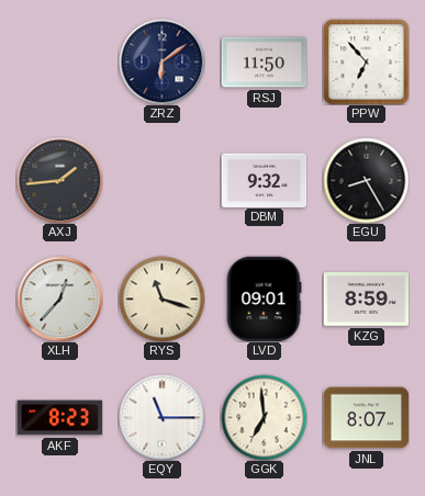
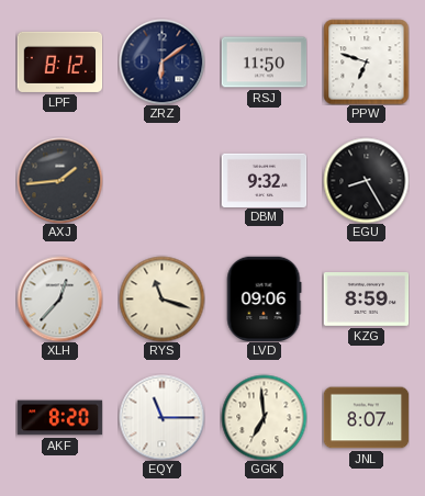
LPF: none -> 8:12 (59, 61)
PPW: 6:53 -> 6:48 (366, 61)
LVD: 09:01 -> 09:06 (264, 298)
AKF: 8:23 -> 8:20 (59, 418)
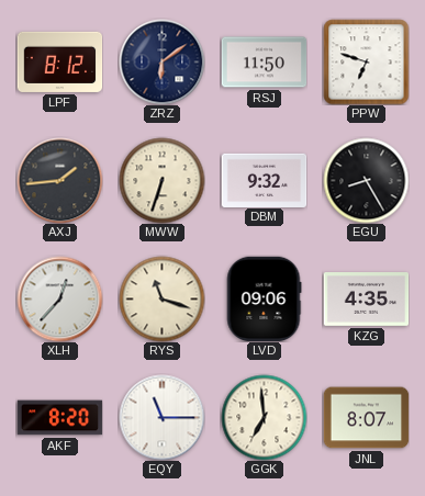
MWW: none -> 6:33 (161, 180)
KZG: 8:59 -> 4:35 (366, 300)
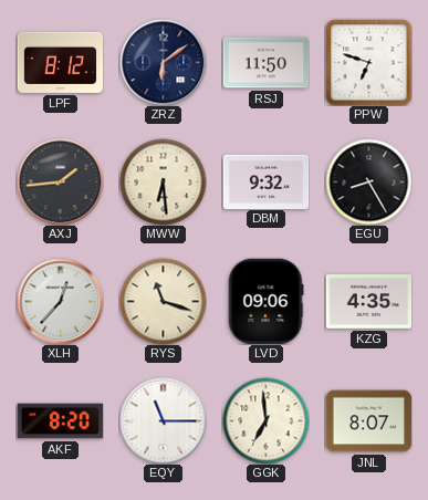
MWW: 6:33 -> 6:29 (163, 181)
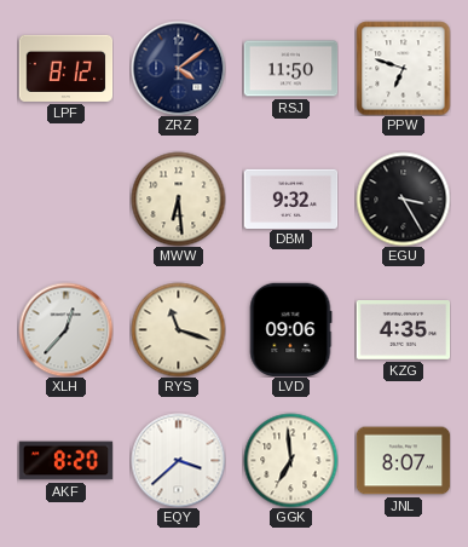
ZRZ: 6:09 -> 4:09 (178, 68)
AXJ: 1:44 -> none (60, 181)
EGU: 8:25 -> 3:25 (403, 198)
EQY: 11:15 -> 3:38 (178, 460)
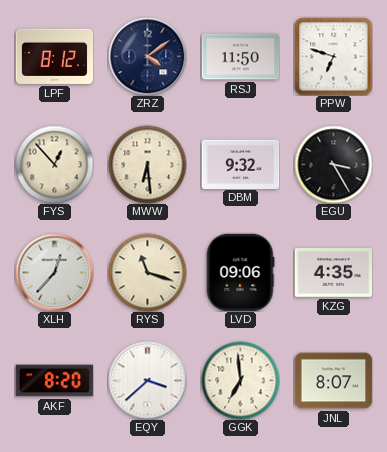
FYS: none -> 12:53 (54, 164)
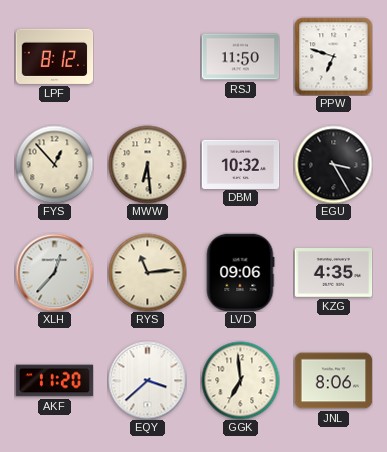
ZRZ: 4:09 -> none (147, 56)
DBM: 9:32 -> 10:32 (240, 164)
RYS: 11:18 -> 11:14 (147, 272)
AKF: 8:20 -> 11:20 (54, 381)
JNL: 8:07 -> 8:06 (333, 381)
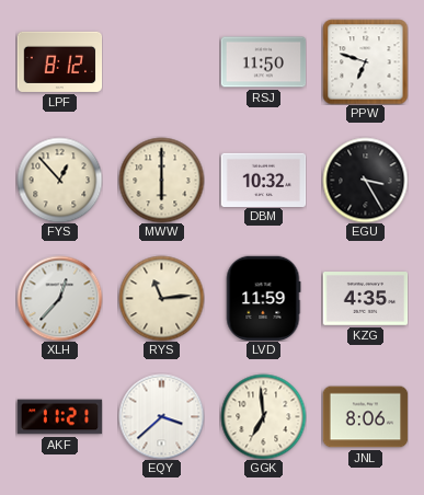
MWW: 6:29 -> 6:00 (161, 180)
LVD: 09:06 -> 11:59 (263, 298)
AKF: 11:20 -> 11:21 (59, 417)
